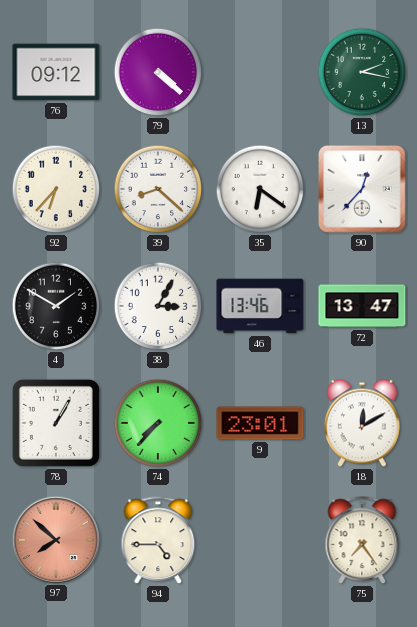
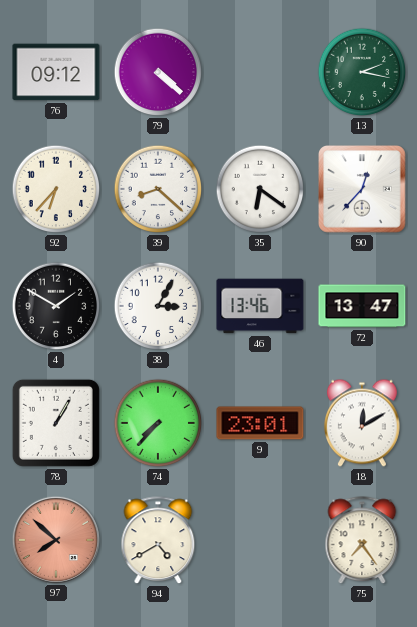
94: 4:45 -> 4:40 (158, 541)
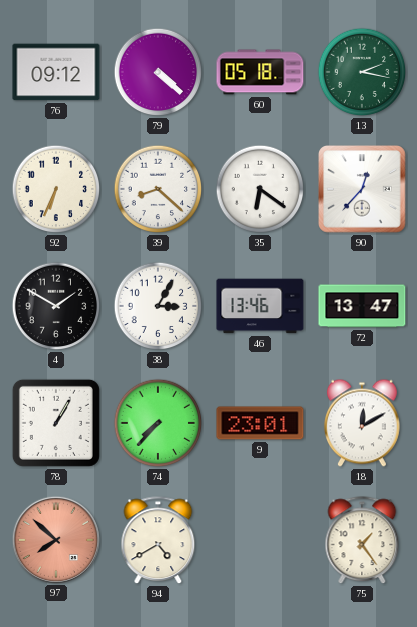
60: none -> 05:18 (260, 72)
92: 6:37 -> 6:34 (56, 189)
75: 7:24 -> 1:24 (362, 541)
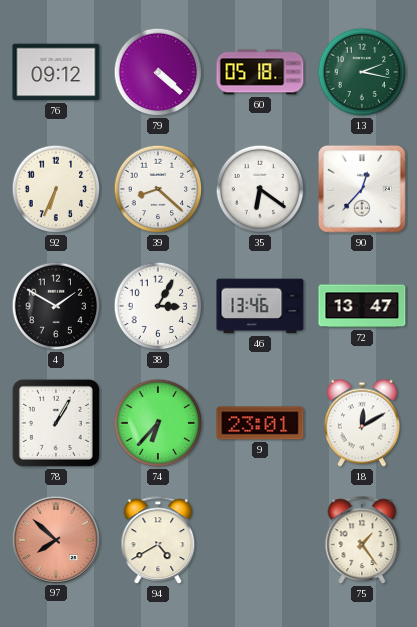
74: 7:37 -> 6:37 (158, 423)
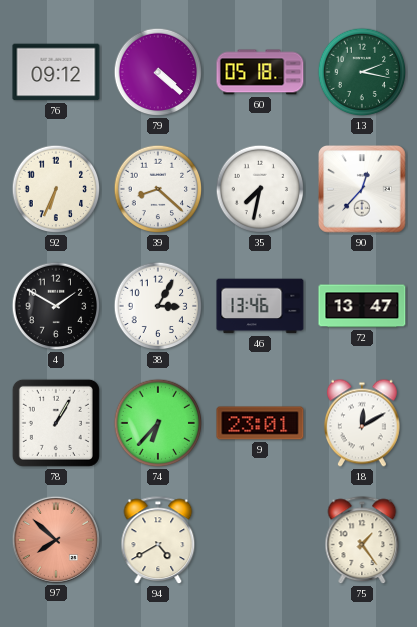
35: 6:21 -> 7:32 (260, 189)
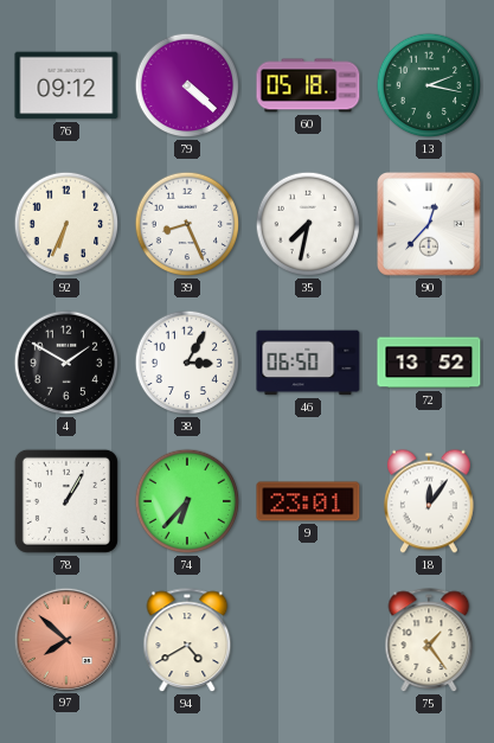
39: 8:22 -> 8:26 (187, 224)
46: 13:46 -> 06:50 (308, 363)
72: 13:47 -> 13:52 (429, 363)
18: 12:10 -> 12:06 (429, 501)
